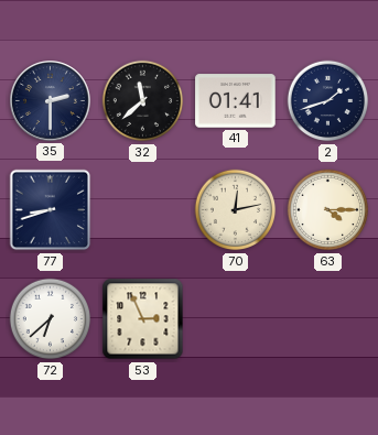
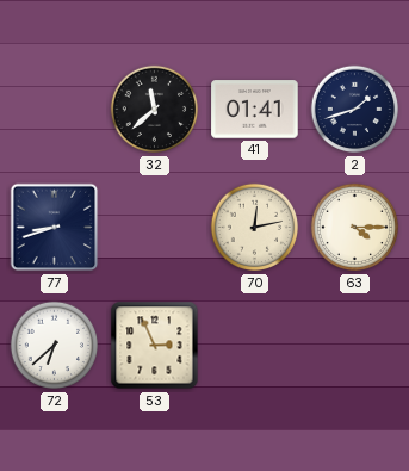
35: 2:30 -> none (51, 101)
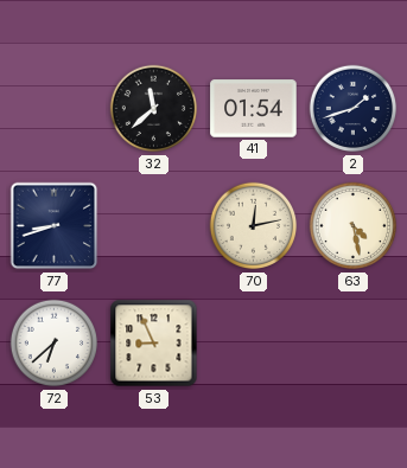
41: 01:41 -> 01:54 (254, 109)
63: 4:15 -> 4:28 (354, 226)
53: 2:56 -> 8:56 (154, 344)
